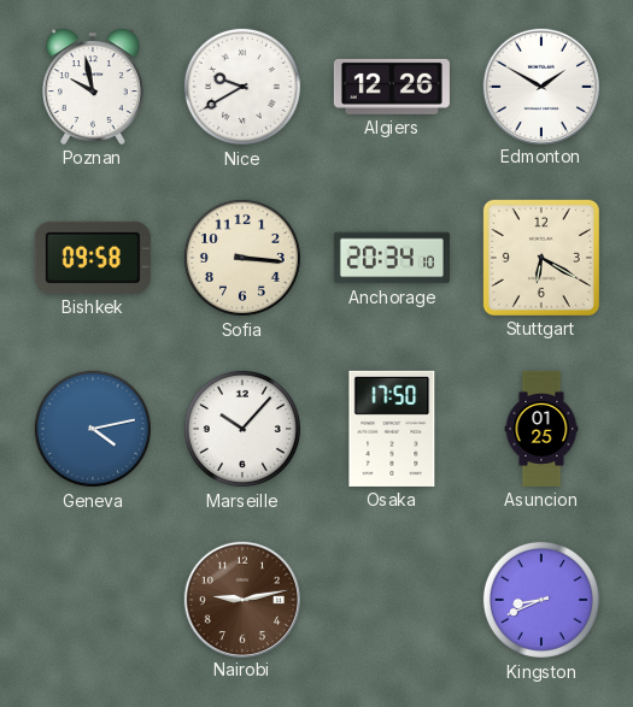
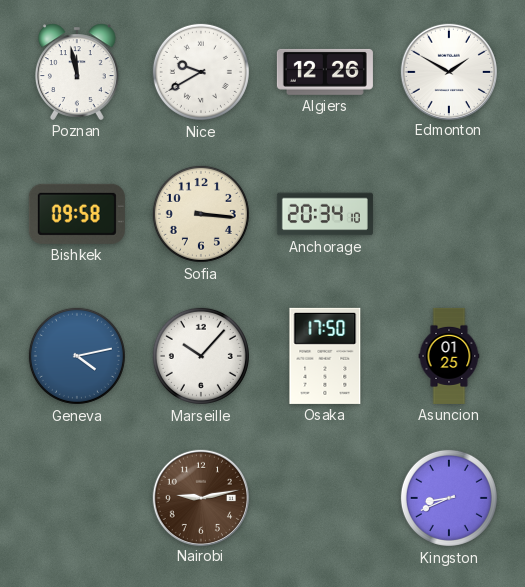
Poznan: 9:58 -> 11:58 (77, 72)
Stuttgart: 6:20 -> none (541, 258)
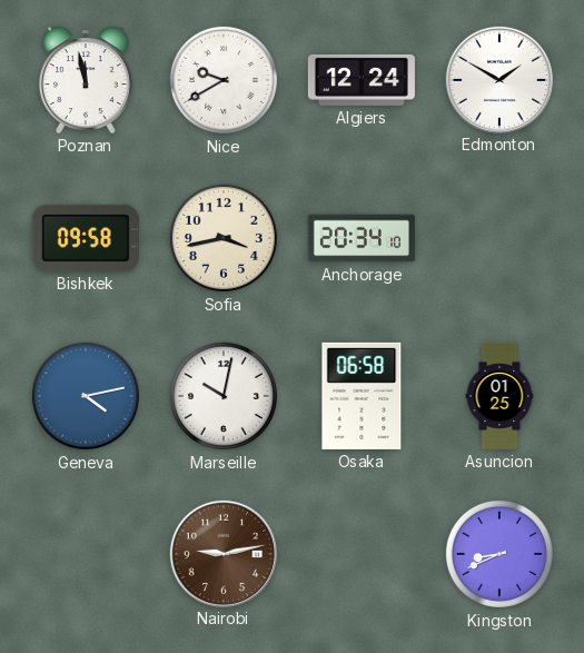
Algiers: 12:26 -> 12:24 (362, 80)
Sofia: 3:16 -> 3:43 (224, 238)
Marseille: 10:07 -> 10:02 (224, 396)
Osaka: 17:50 -> 06:58 (362, 396)
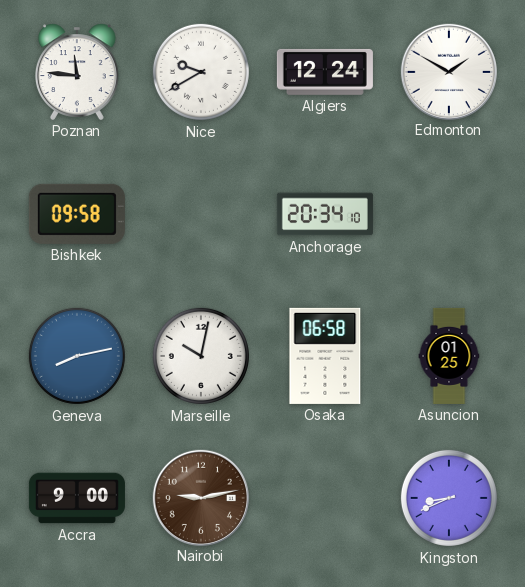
Poznan: 11:58 -> 11:46 (77, 72)
Sofia: 3:43 -> none (224, 238)
Geneva: 4:13 -> 8:13 (77, 356)
Accra: none -> 9:00 (77, 498)
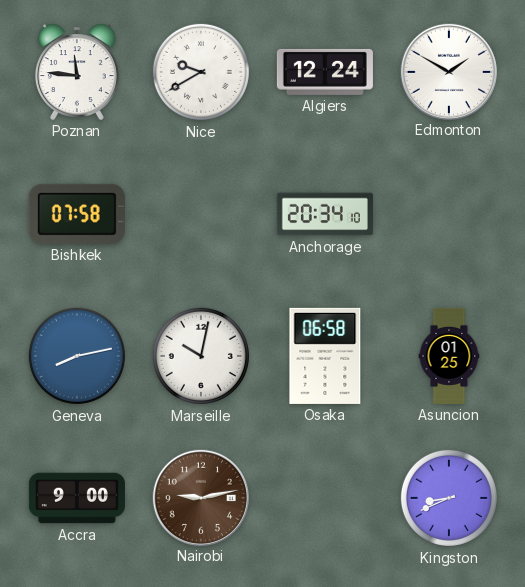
Bishkek: 09:58 -> 07:58 (77, 214)
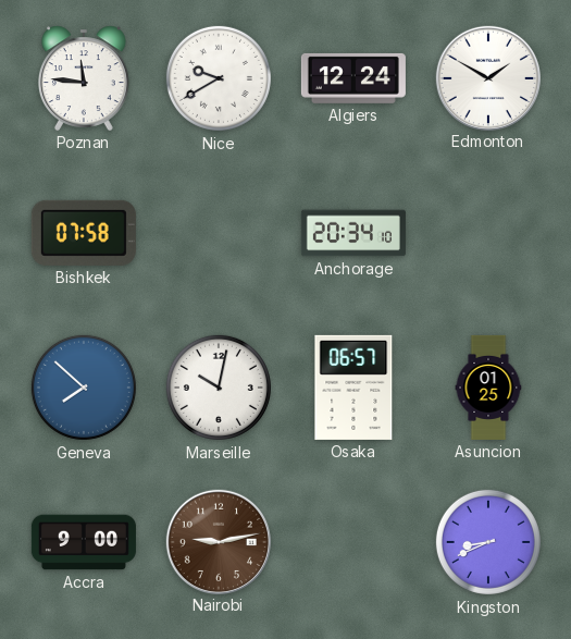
Geneva: 8:13 -> 7:52 (84, 388)
Osaka: 06:58 -> 06:57 (353, 388)
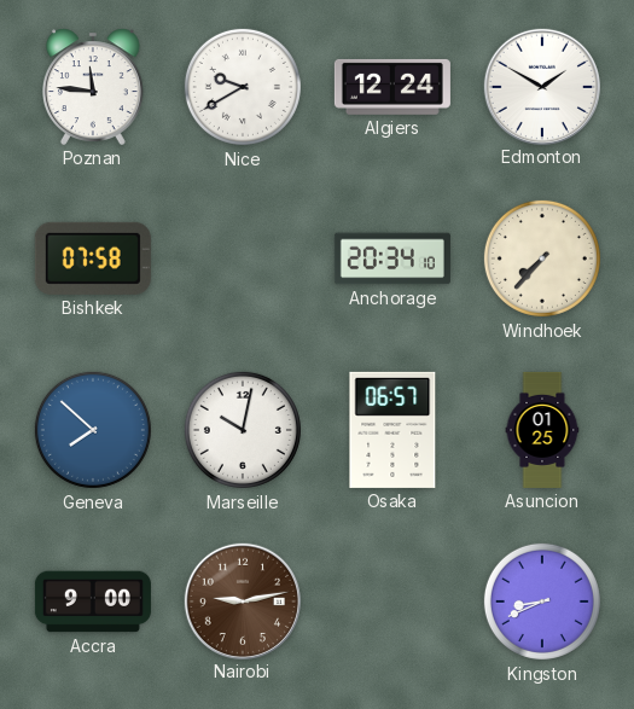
Windhoek: none -> 7:37 (542, 258)
